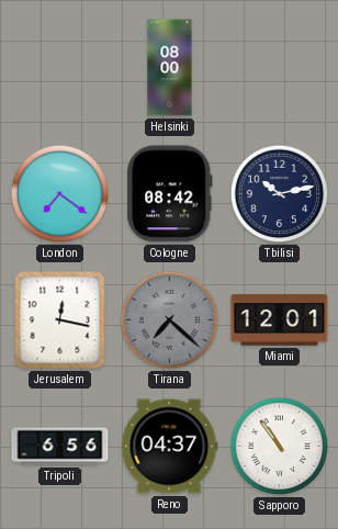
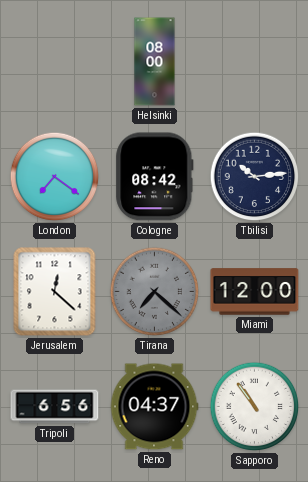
Tbilisi: 10:13 -> 10:14 (255, 177)
Jerusalem: 12:17 -> 12:22 (55, 292)
Miami: 12:01 -> 12:00 (255, 292)
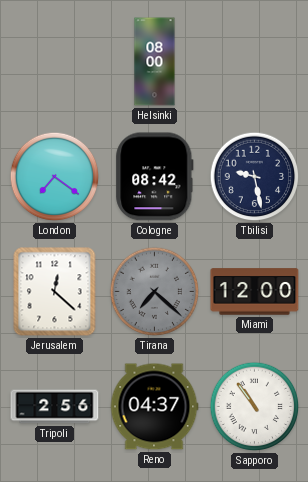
Tbilisi: 10:14 -> 9:28 (255, 177)
Tripoli: 6:56 -> 2:56 (55, 407)
